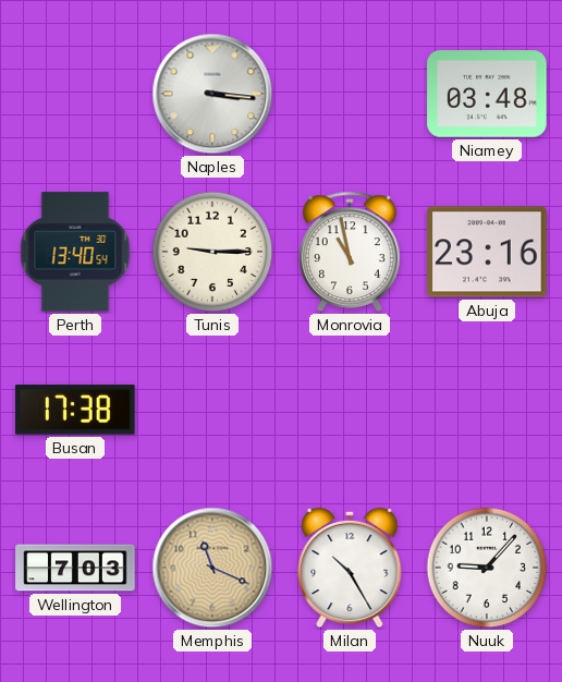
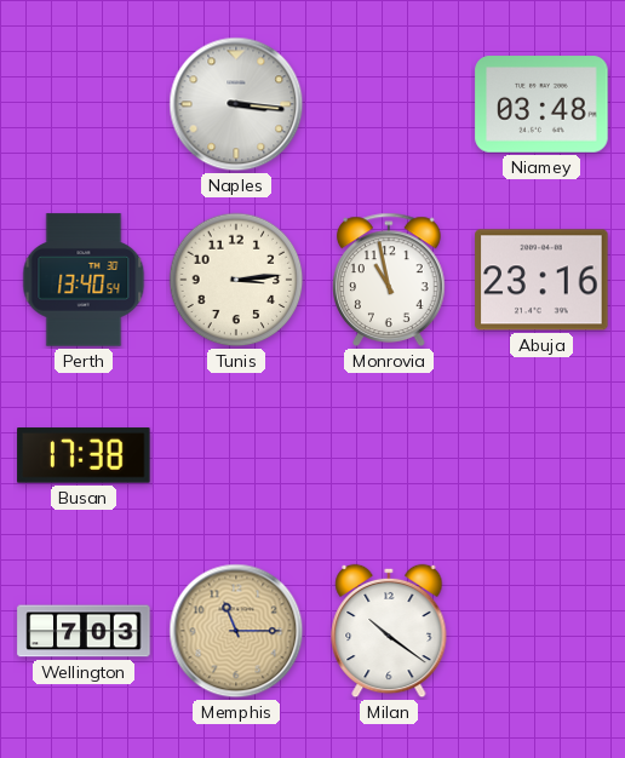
Tunis: 9:15 -> 3:14 (236, 280)
Memphis: 11:19 -> 11:15 (236, 631)
Milan: 10:25 -> 10:21 (389, 631)
Nuuk: 9:07 -> none (487, 568)
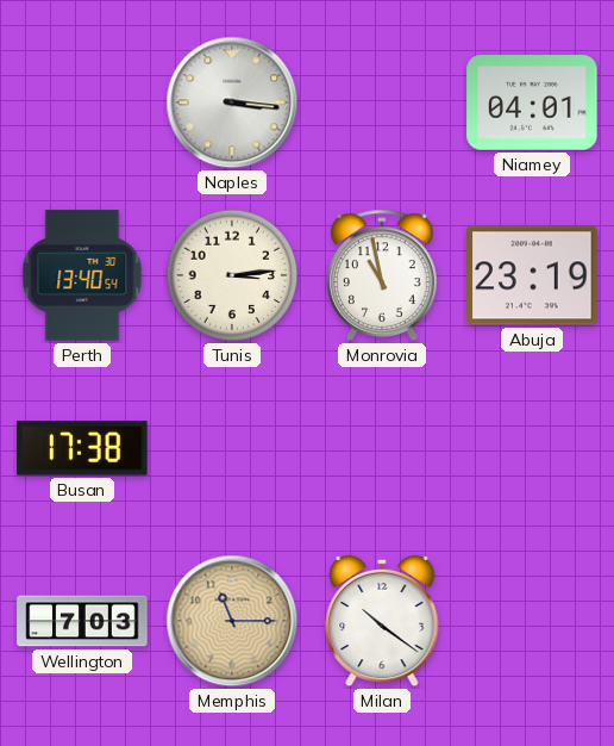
Niamey: 03:48 -> 04:01 (532, 102)
Abuja: 23:16 -> 23:19 (532, 275)
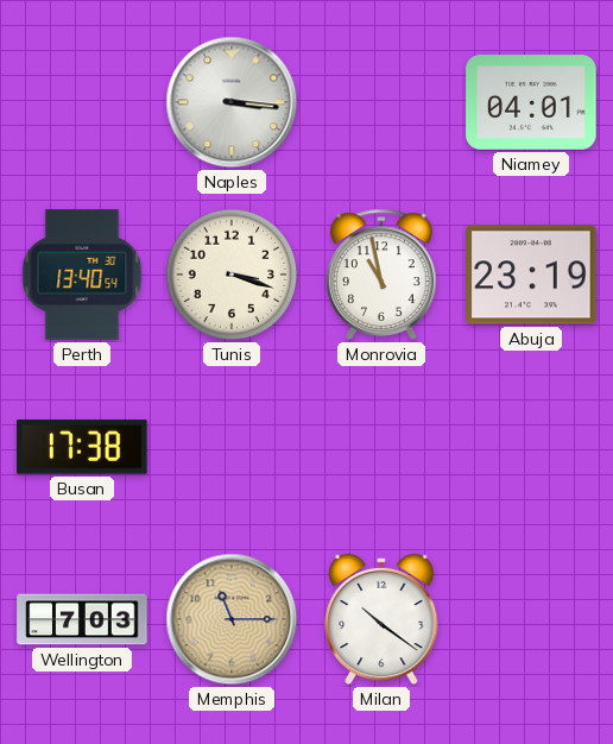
Tunis: 3:14 -> 3:18 (232, 275)
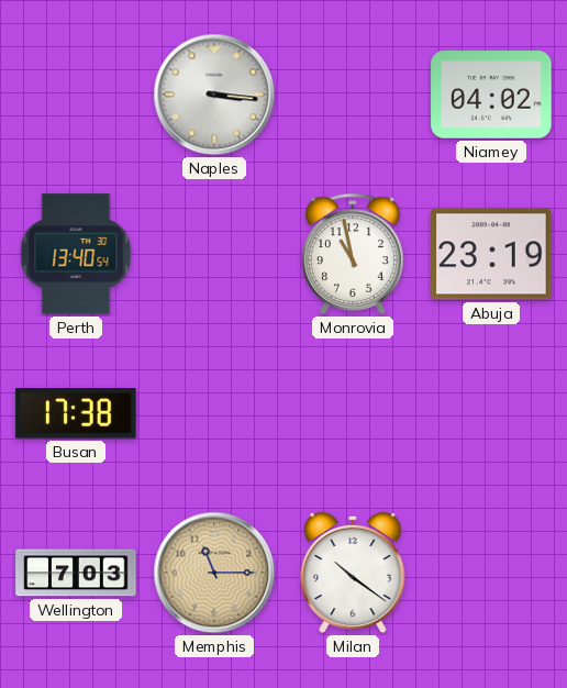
Niamey: 04:01 -> 04:02 (491, 95)
Tunis: 3:18 -> none (232, 275)
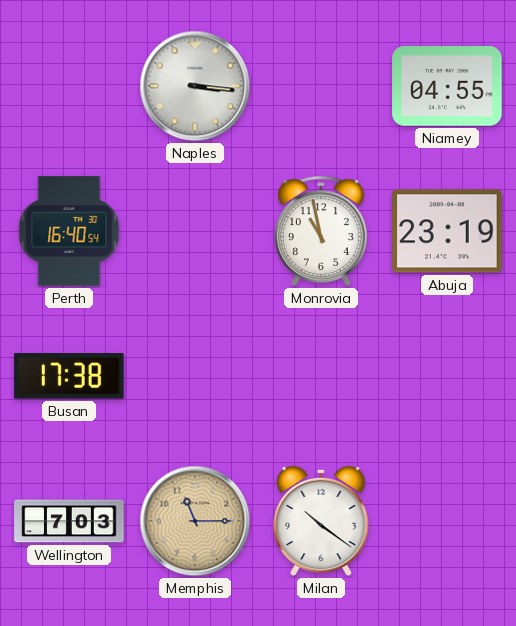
Niamey: 04:02 -> 04:55 (447, 86)
Perth: 13:40 -> 16:40 (69, 231)
